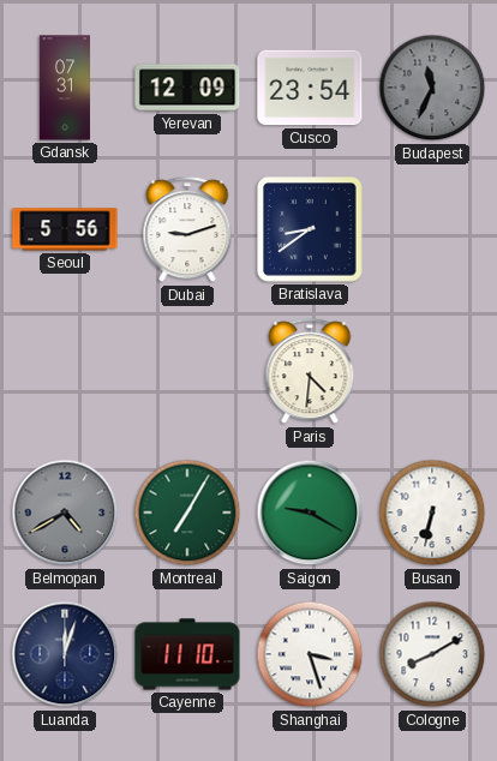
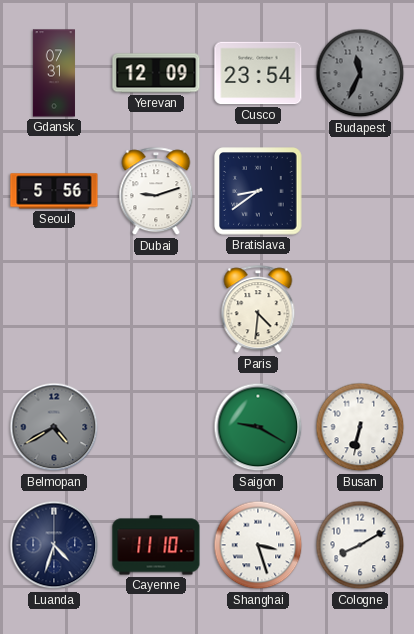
Montreal: 7:05 -> none (187, 513)
Luanda: 12:03 -> 4:33 (54, 545)
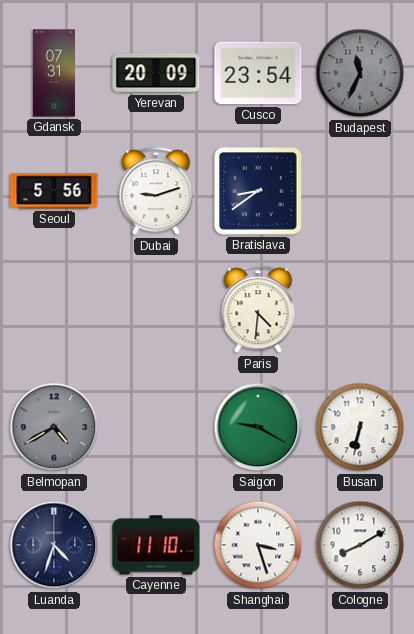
Yerevan: 12:09 -> 20:09 (156, 73)
